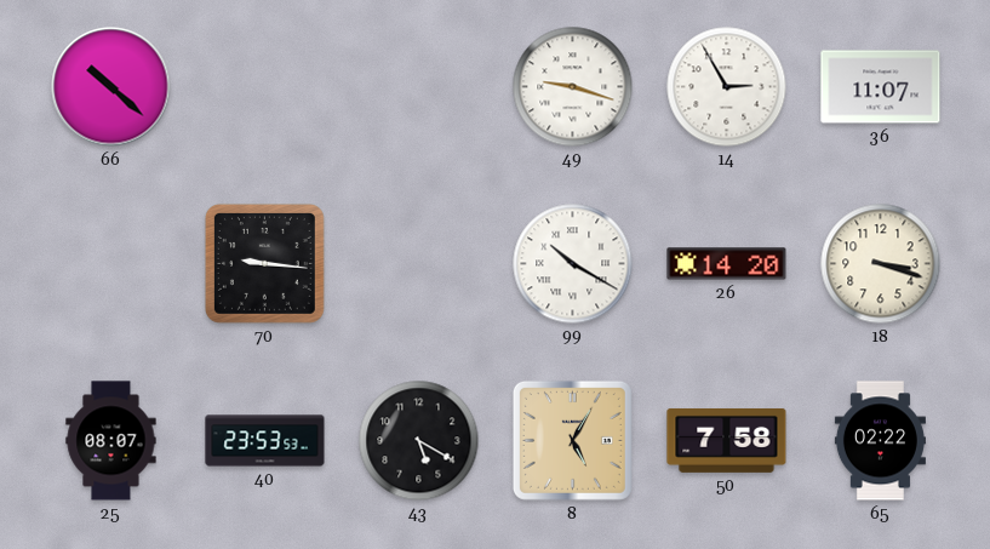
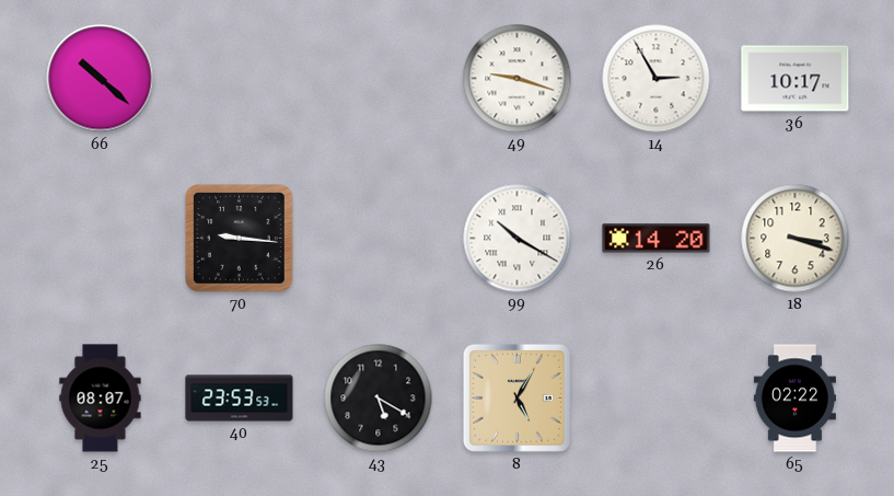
36: 11:07 -> 10:17 (796, 79)
50: 7:58 -> none (727, 440)
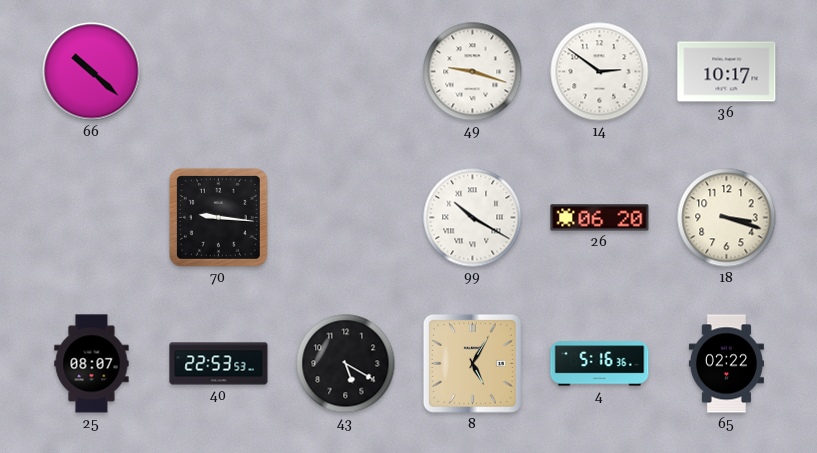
14: 2:55 -> 2:51 (600, 72)
26: 14:20 -> 06:20 (600, 218)
40: 23:53 -> 22:53 (219, 364)
4: none -> 5:16 (600, 364)
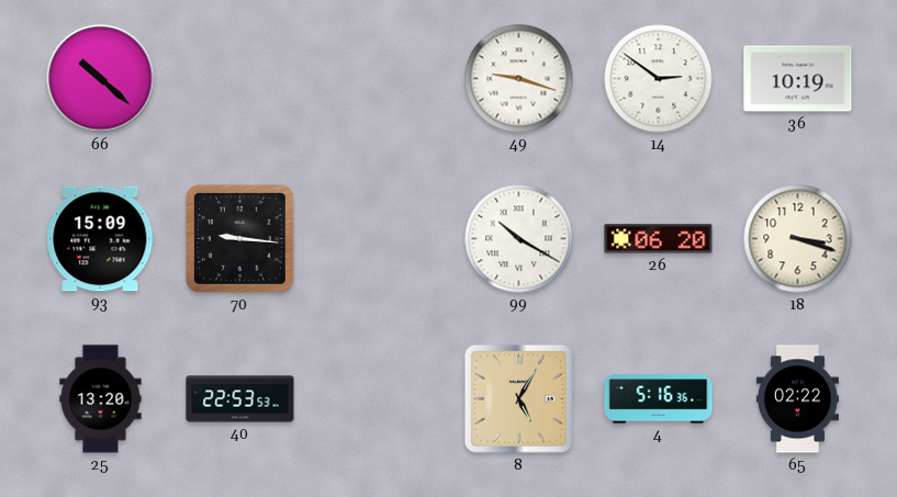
36: 10:17 -> 10:19 (798, 79)
93: none -> 15:09 (101, 239)
25: 08:07 -> 13:20 (101, 399)
43: 5:20 -> none (346, 364)
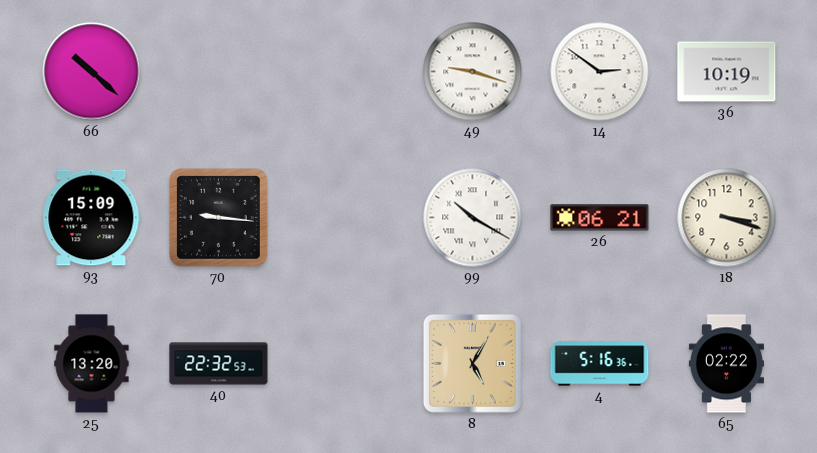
26: 06:20 -> 06:21 (600, 218)
40: 22:53 -> 22:32 (219, 364)
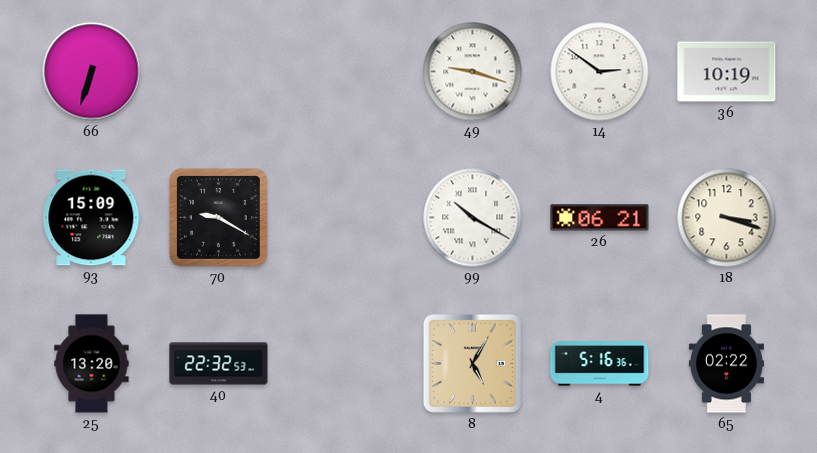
66: 10:22 -> 6:33 (92, 72)
70: 9:16 -> 9:20 (218, 217)
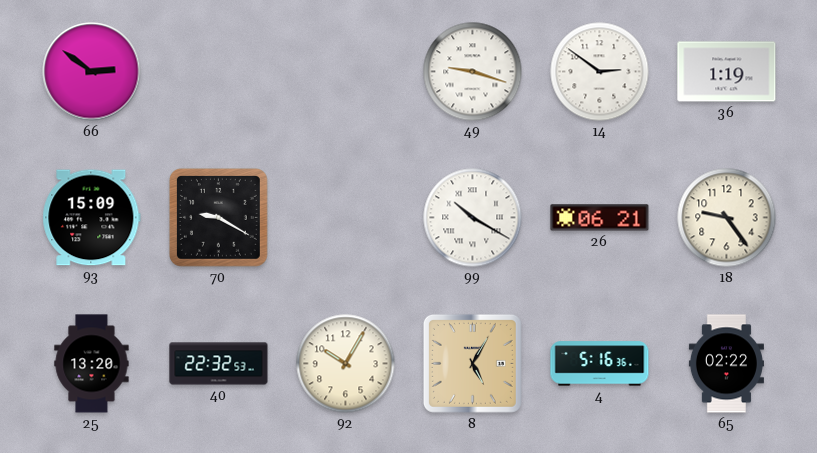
66: 6:33 -> 2:51 (92, 72)
36: 10:19 -> 1:19 (727, 72)
18: 3:18 -> 9:24 (727, 218)
92: none -> 10:05 (346, 364)
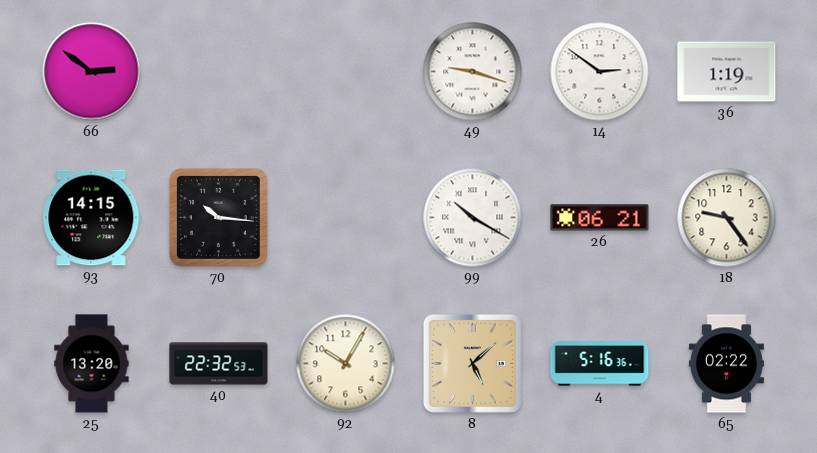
93: 15:09 -> 14:15 (92, 218)
70: 9:20 -> 10:16 (218, 217)
8: 5:05 -> 5:08 (472, 363)
